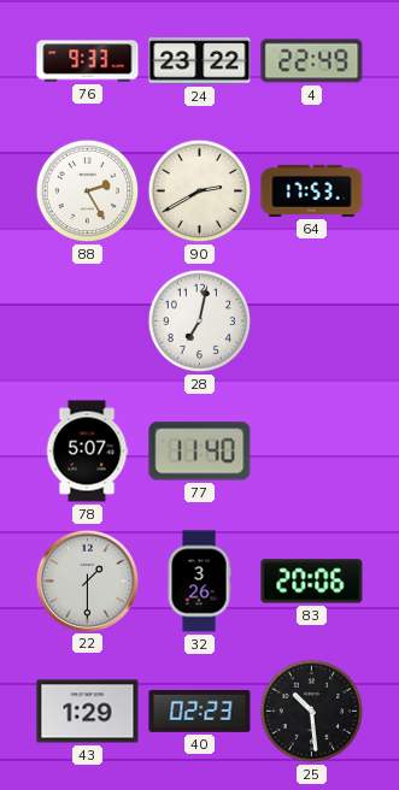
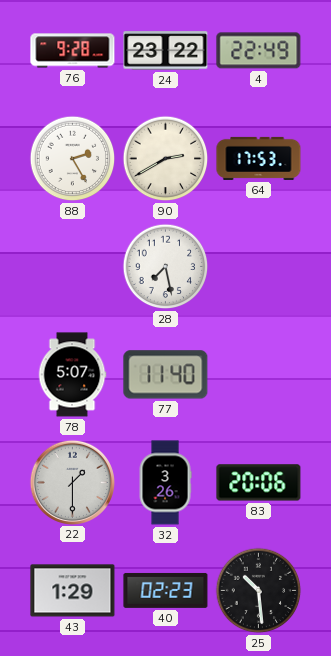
76: 9:33 -> 9:28 (73, 51)
28: 7:02 -> 7:28 (166, 267)
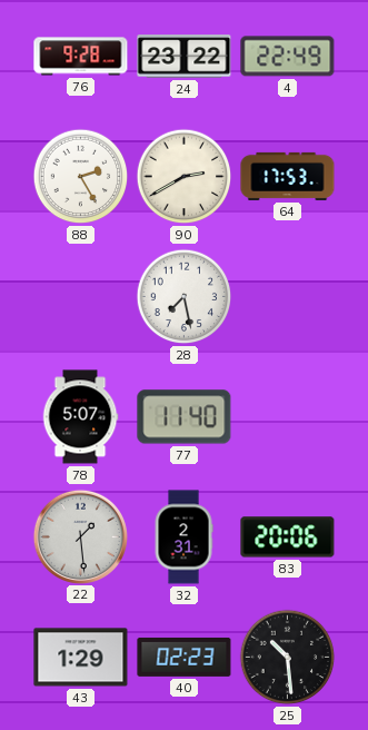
22: 1:30 -> 1:29 (80, 536)
32: 3:26 -> 2:31 (183, 537)
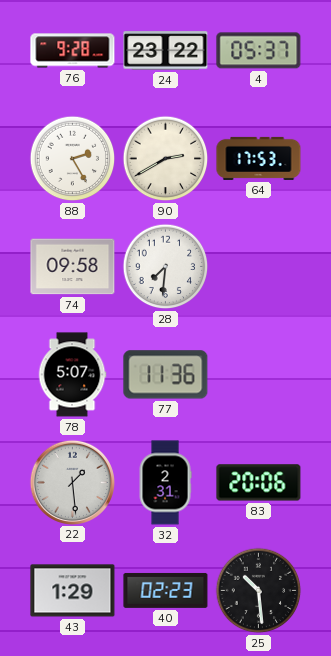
4: 22:49 -> 05:37 (259, 51)
74: none -> 09:58 (73, 267)
28: 7:28 -> 7:31 (166, 267)
77: 11:40 -> 11:36 (166, 375)
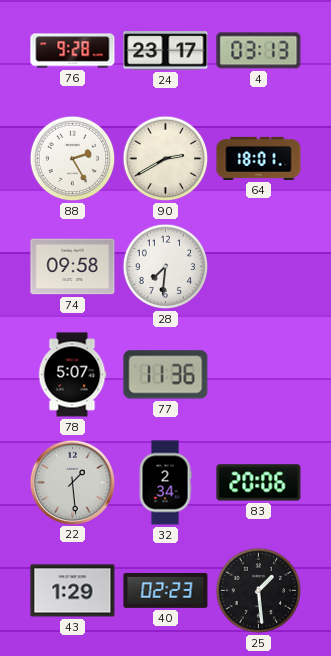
24: 23:22 -> 23:17 (166, 51)
4: 05:37 -> 03:13 (259, 51)
64: 17:53 -> 18:01 (259, 158)
32: 2:31 -> 2:34 (165, 483)
25: 10:29 -> 1:29 (259, 591)
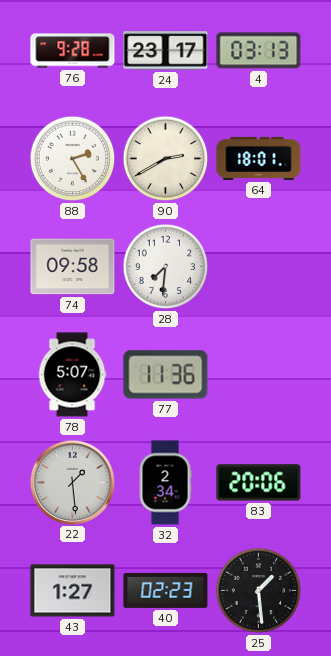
43: 1:29 -> 1:27 (73, 591)
